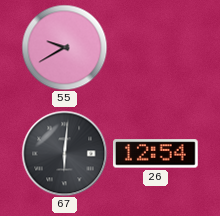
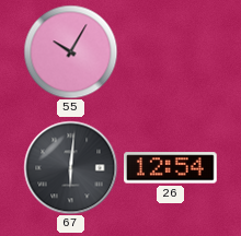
55: 9:40 -> 10:05 (70, 51)
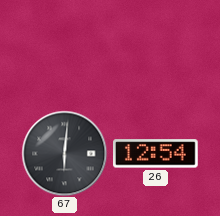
55: 10:05 -> none (70, 51)
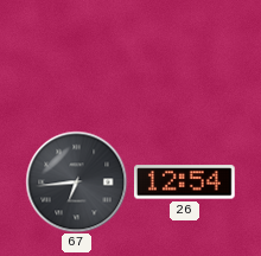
67: 6:01 -> 6:44 (76, 181)
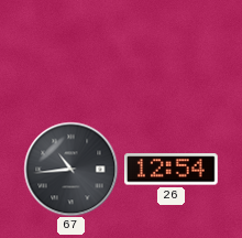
67: 6:44 -> 10:44 (70, 169)
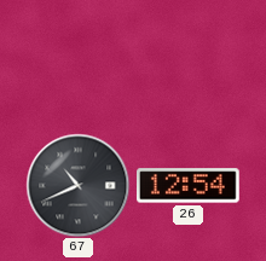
67: 10:44 -> 10:41 (77, 185)
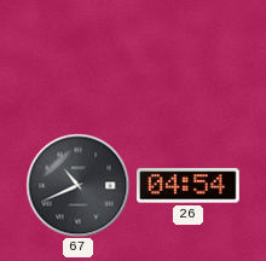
26: 12:54 -> 04:54 (189, 186)
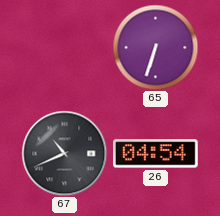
65: none -> 6:33 (155, 47)
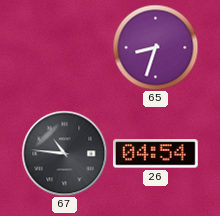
65: 6:33 -> 8:33 (155, 47)
67: 10:41 -> 10:46 (64, 153)
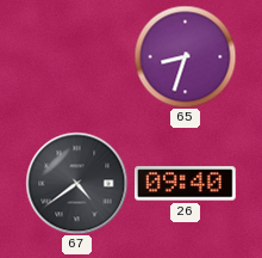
67: 10:46 -> 4:39 (76, 183)
26: 04:54 -> 09:40 (186, 184)
